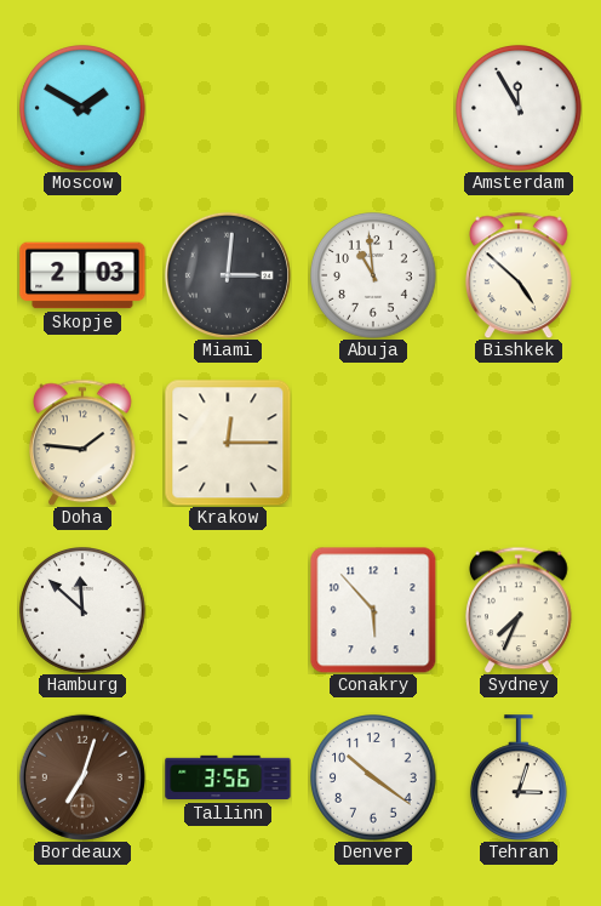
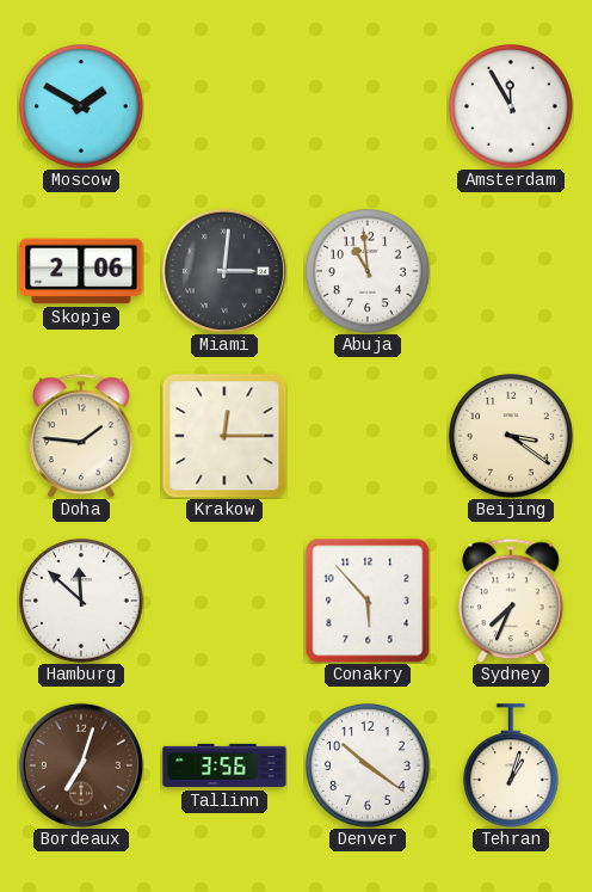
Skopje: 2:03 -> 2:06 (81, 271)
Bishkek: 4:52 -> none (520, 275)
Beijing: none -> 3:21 (512, 437)
Tehran: 3:03 -> 1:03 (511, 765)
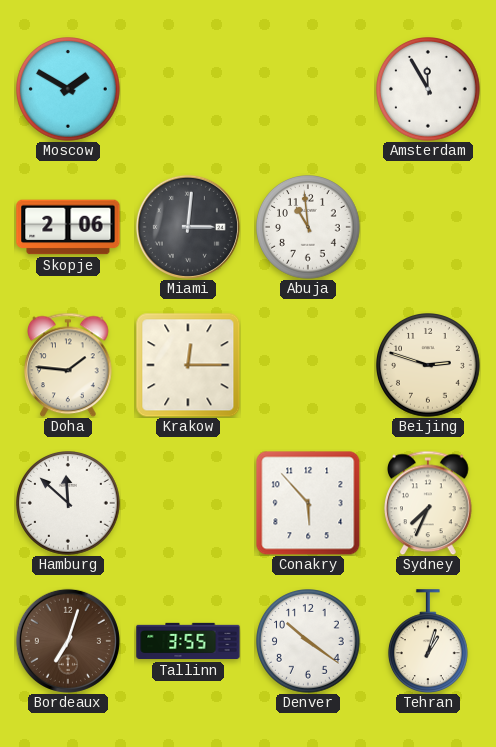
Beijing: 3:21 -> 2:48 (429, 366)
Tallinn: 3:56 -> 3:55 (188, 641)
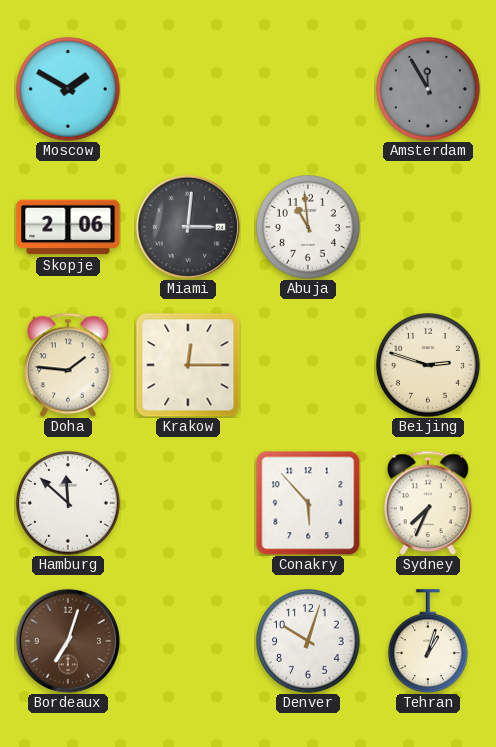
Amsterdam dial: white -> grey (429, 90)
Tallinn: 3:55 -> none (188, 641)
Denver: 10:21 -> 10:03 (309, 642)
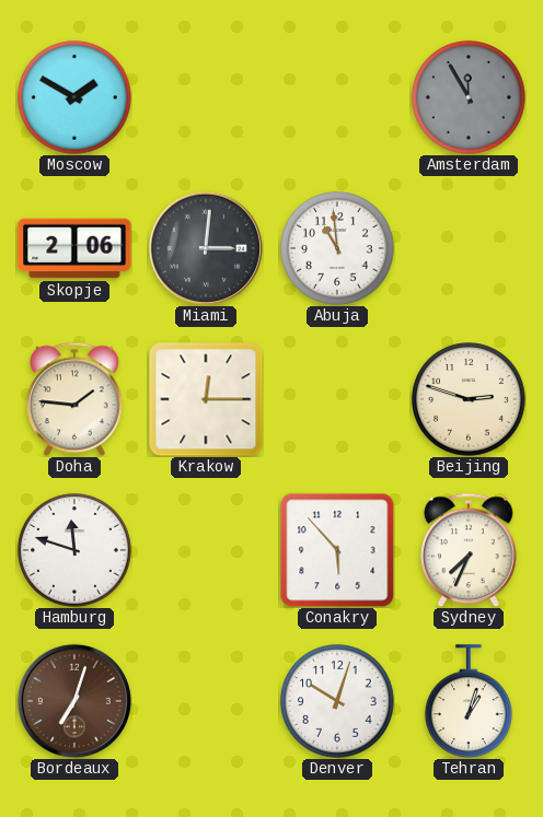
Hamburg: 11:52 -> 11:48 (76, 551)
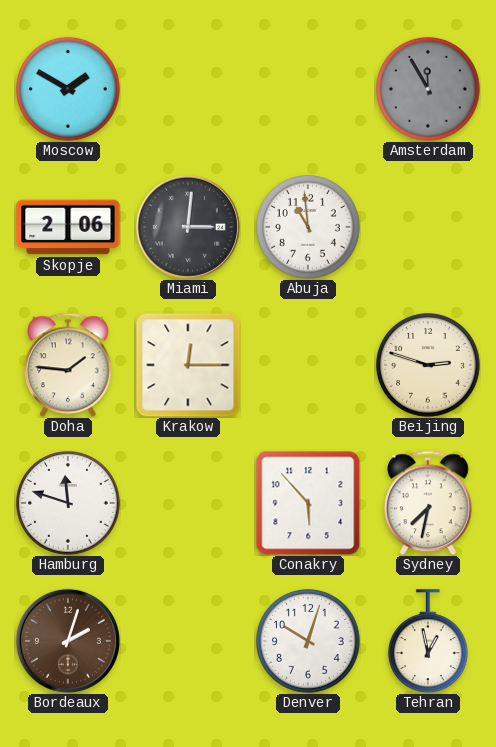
Sydney: 7:34 -> 7:32 (429, 503)
Bordeaux: 7:03 -> 2:03 (68, 641)
Tehran: 1:03 -> 12:58 (428, 641)
